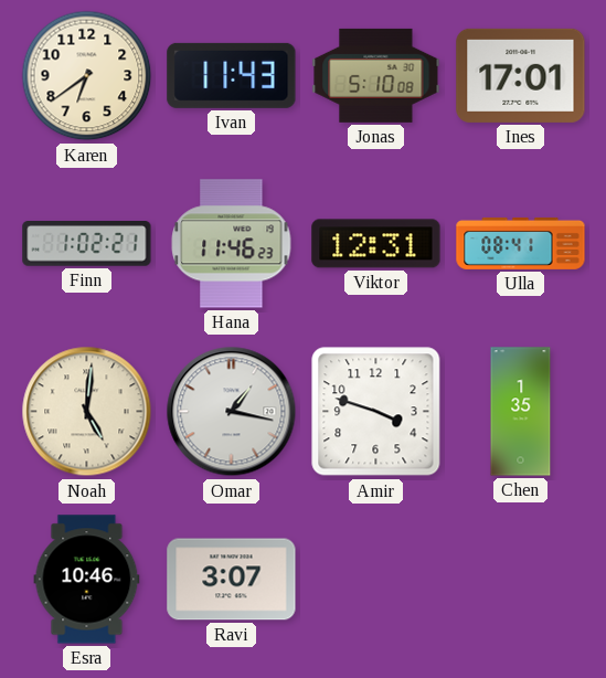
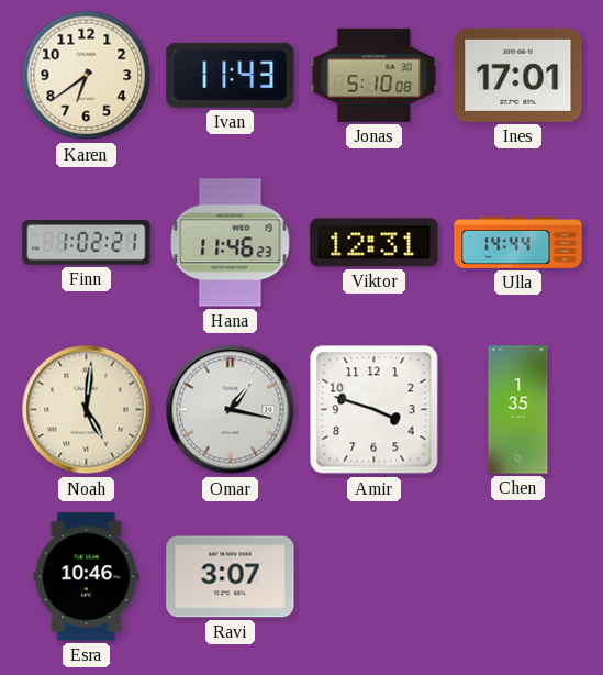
Ulla: 08:41 -> 14:44 (518, 242)
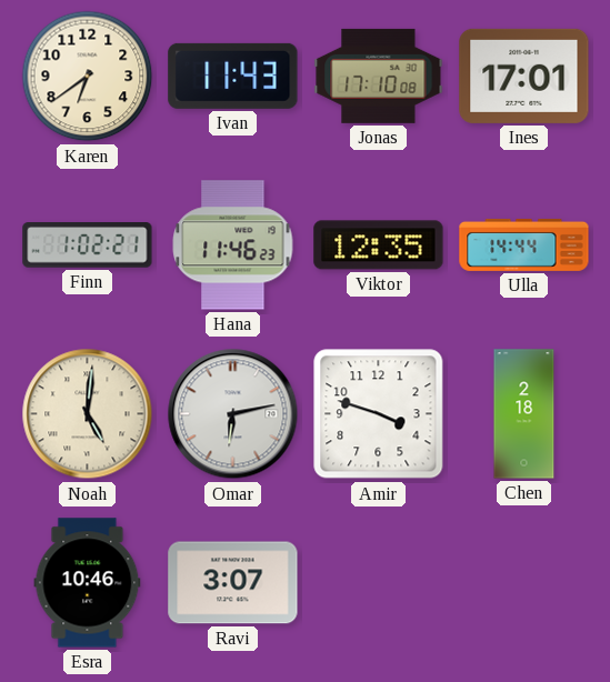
Jonas: 5:10 -> 17:10 (379, 76)
Viktor: 12:31 -> 12:35 (379, 245)
Omar: 1:17 -> 6:13 (233, 414)
Chen: 1:35 -> 2:18 (524, 414)
